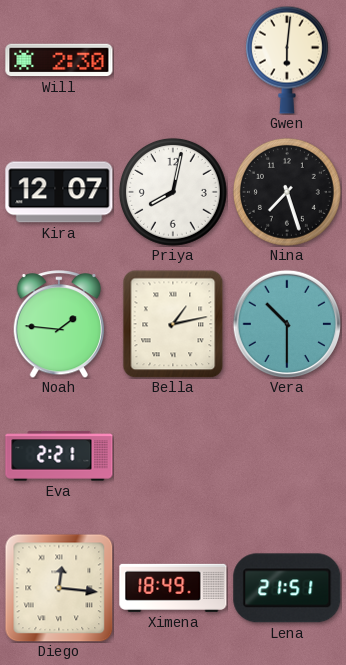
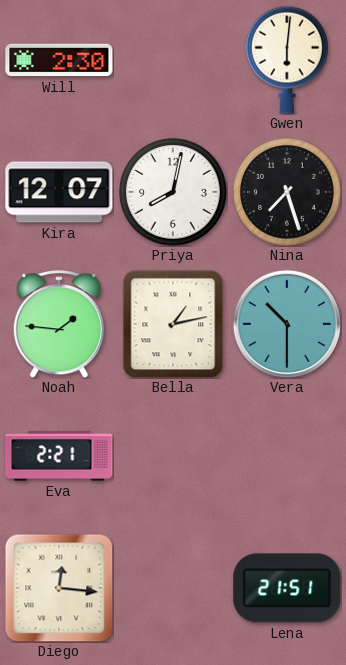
Ximena: 18:49 -> none (173, 588)
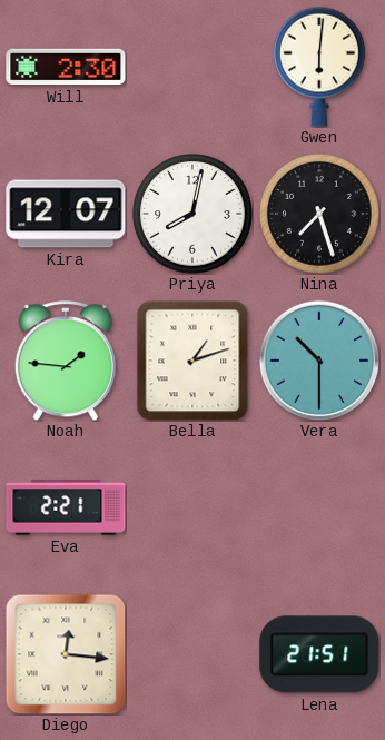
Bella: 1:13 -> 1:12 (192, 361)
